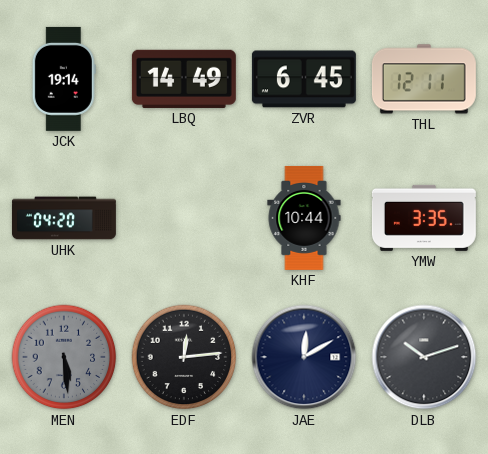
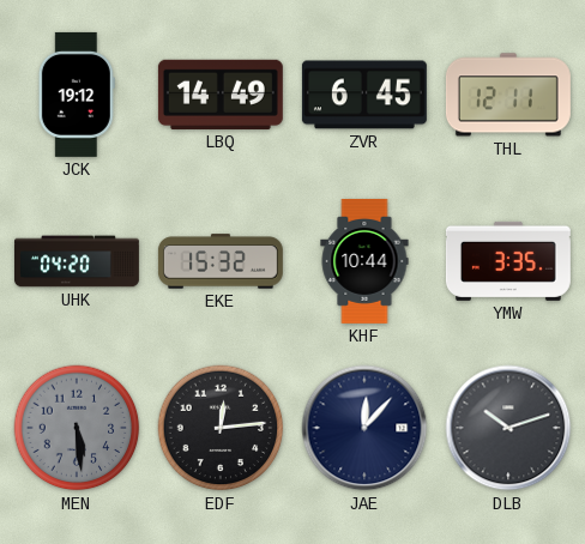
JCK: 19:14 -> 19:12 (77, 95)
EKE: none -> 15:32 (221, 261)
JAE: 12:10 -> 12:07 (364, 428)
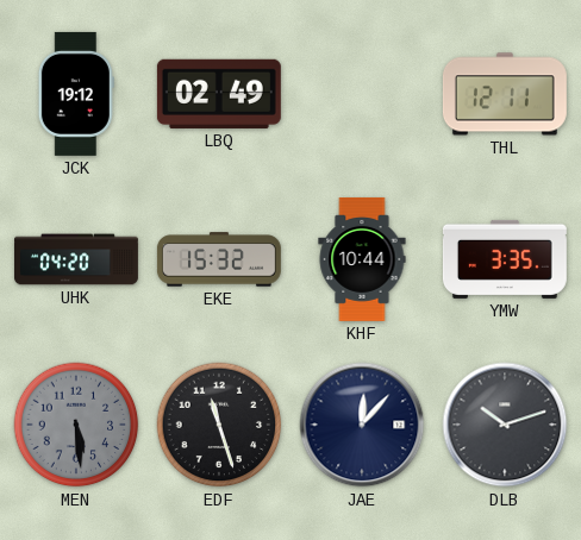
LBQ: 14:49 -> 02:49 (219, 94)
ZVR: 6:45 -> none (364, 95)
EDF: 12:14 -> 11:27 (219, 425)
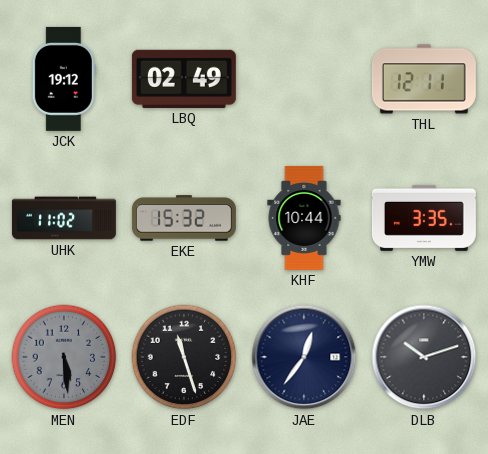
UHK: 04:20 -> 11:02 (64, 218)
JAE: 12:07 -> 12:36 (304, 357)
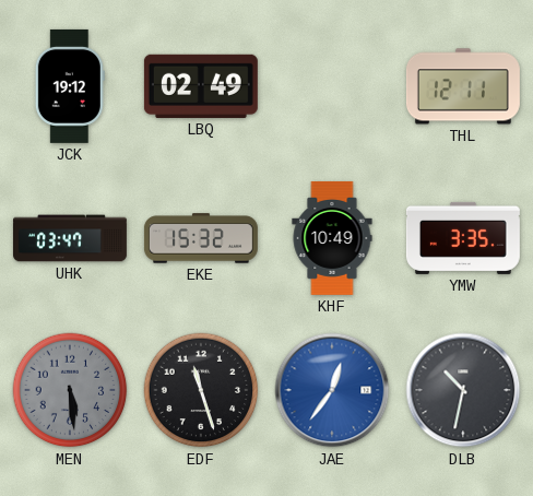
UHK: 11:02 -> 03:47 (70, 238)
KHF: 10:44 -> 10:49 (332, 238)
JAE dial: navy -> blue (332, 390)
DLB: 10:12 -> 10:32 (463, 390)
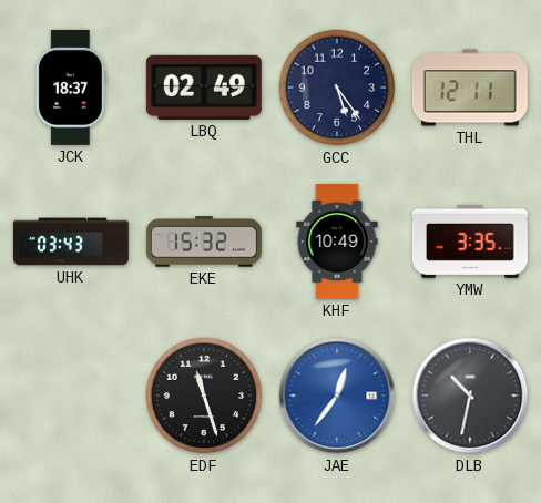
JCK: 19:12 -> 18:37 (71, 88)
GCC: none -> 5:24 (337, 88)
UHK: 03:47 -> 03:43 (71, 242)
MEN: 5:29 -> none (70, 390)
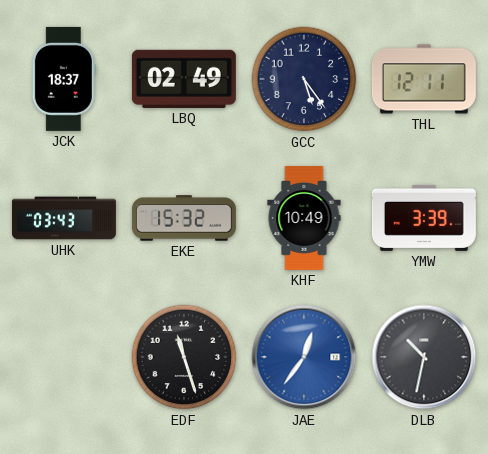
YMW: 3:35 -> 3:39 (424, 218)
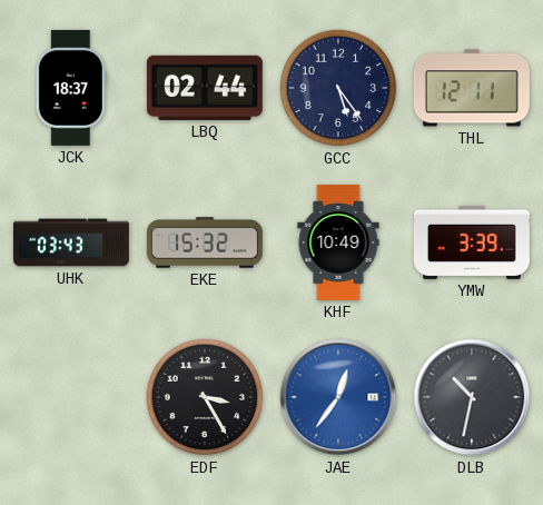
LBQ: 02:49 -> 02:44 (205, 88)
EDF: 11:27 -> 3:25 (205, 397)
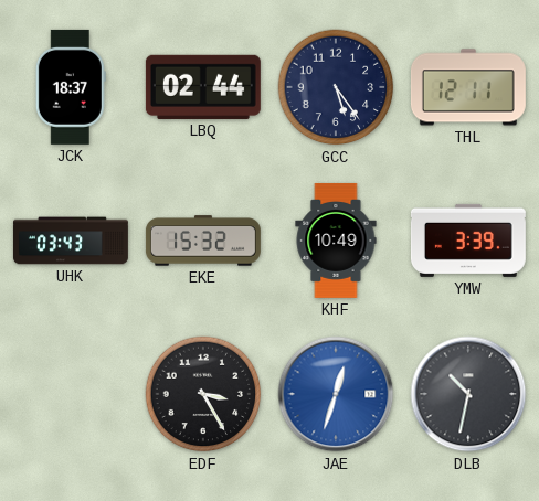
JAE: 12:36 -> 12:33 (336, 394)
